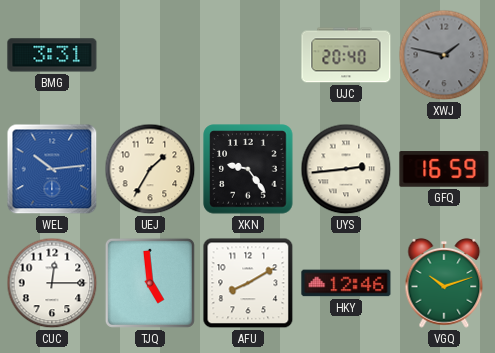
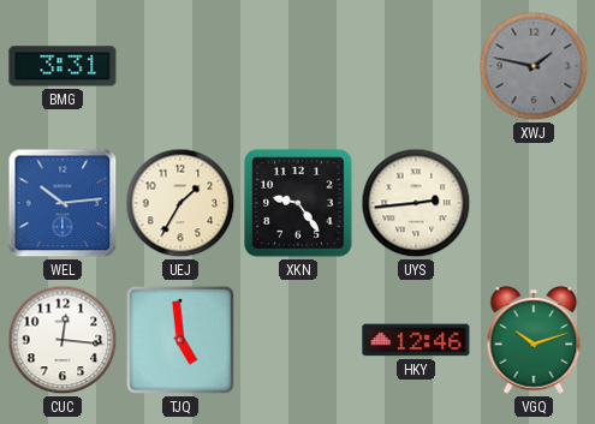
UJC: 20:40 -> none (346, 55)
GFQ: 16:59 -> none (444, 169)
CUC: 12:15 -> 12:16 (63, 340)
AFU: 8:10 -> none (248, 283)
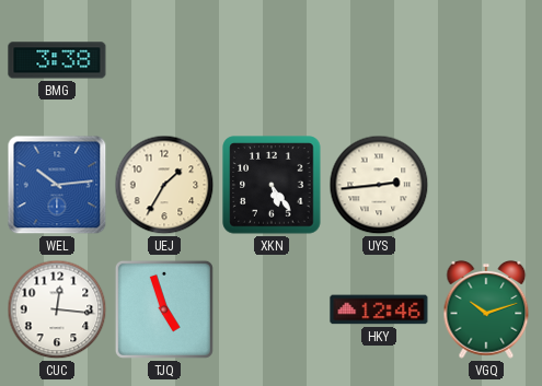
BMG: 3:31 -> 3:38 (57, 60)
XWJ: 1:47 -> none (534, 66)
XKN: 9:24 -> 5:24 (272, 185)
TJQ: 4:59 -> 4:57 (164, 309)
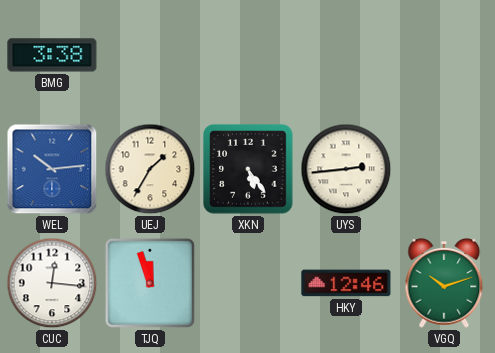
TJQ: 4:57 -> 11:57 (150, 283)
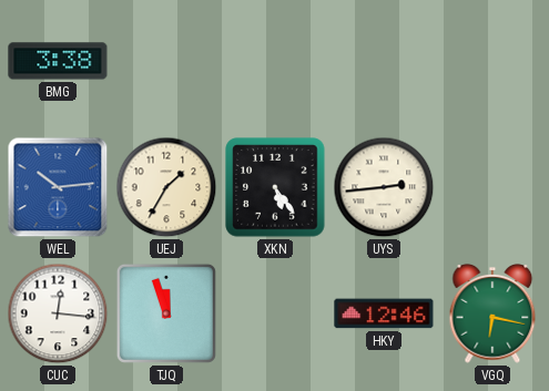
VGQ: 10:12 -> 6:17 (492, 313)
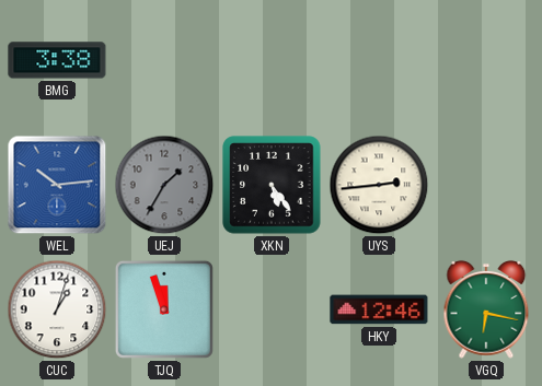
UEJ dial: cream -> grey (164, 185)
CUC: 12:16 -> 1:03 (57, 309)
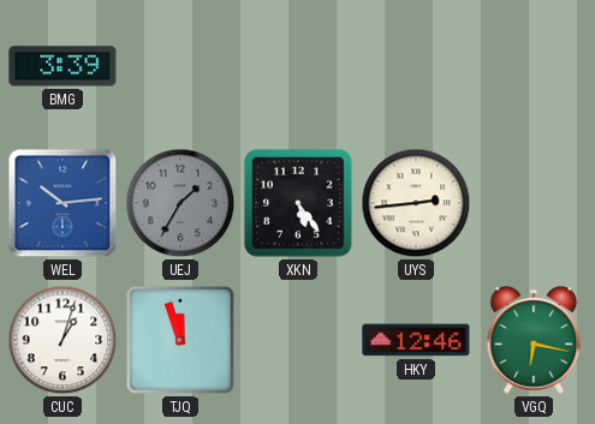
BMG: 3:38 -> 3:39 (63, 66)
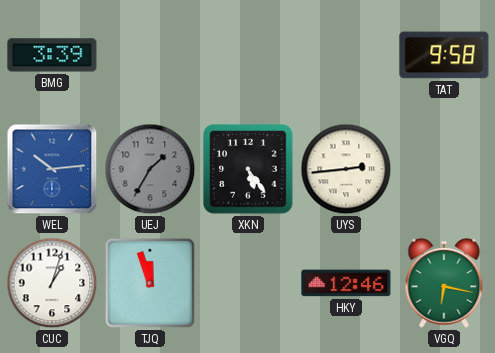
TAT: none -> 9:58 (444, 55)
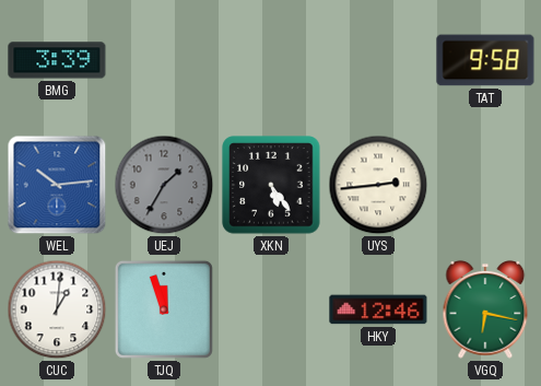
CUC: 1:03 -> 1:01 (57, 309)
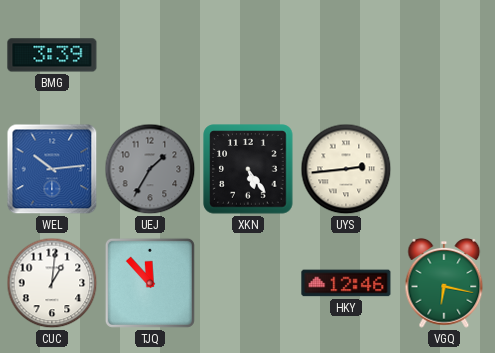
TAT: 9:58 -> none (485, 60)
TJQ: 11:57 -> 11:53 (150, 283)
